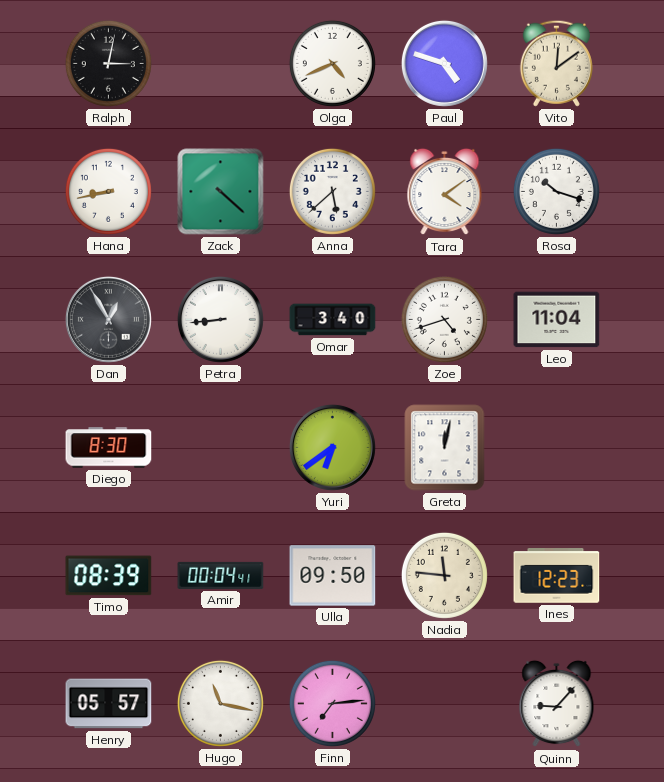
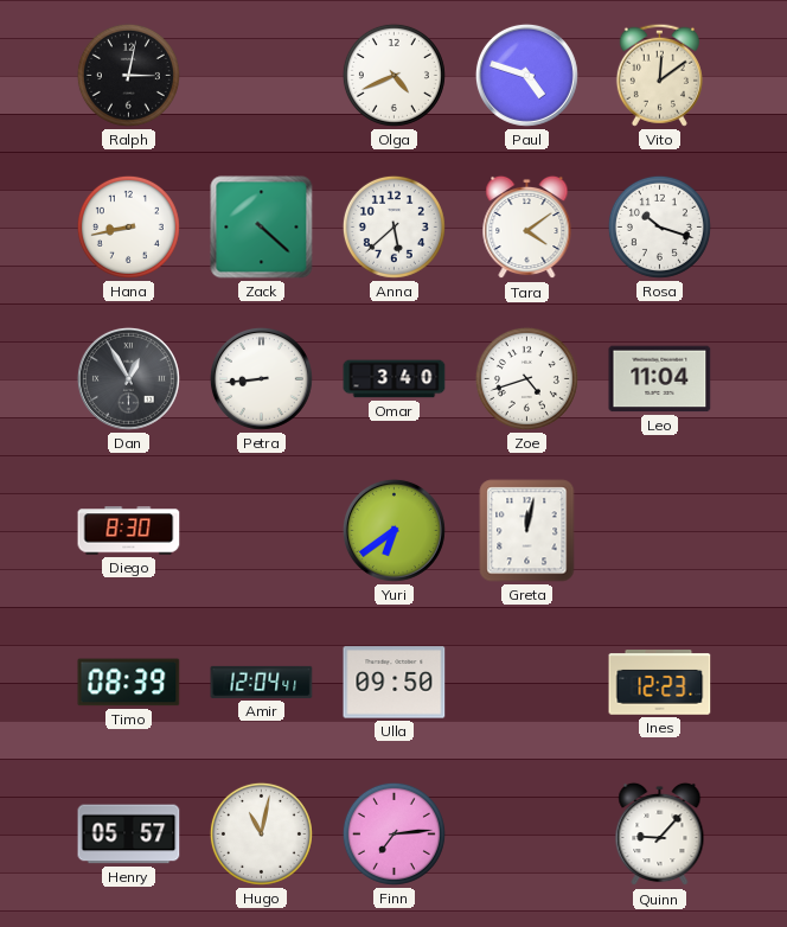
Amir: 00:04 -> 12:04 (262, 682)
Nadia: 11:46 -> none (444, 575)
Hugo: 11:17 -> 11:02 (261, 833)
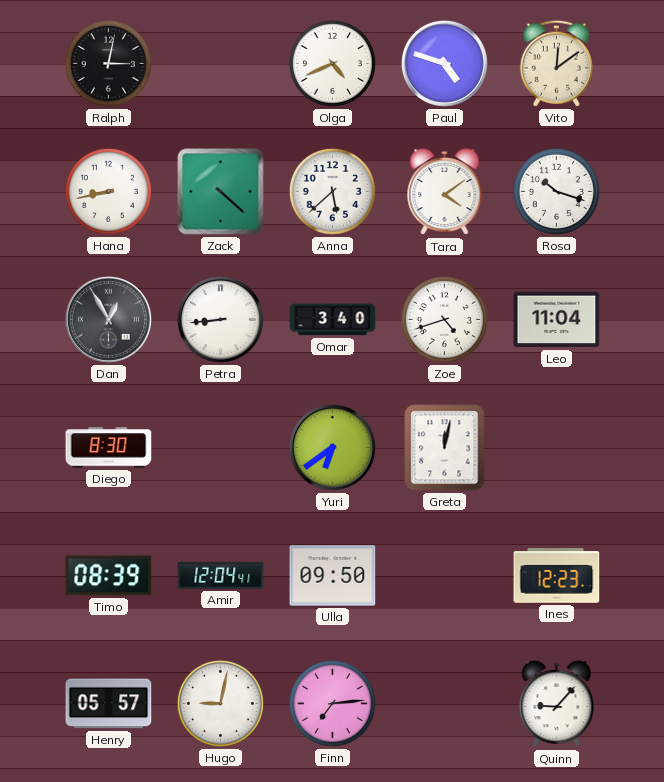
Hugo: 11:02 -> 9:02 (220, 703)
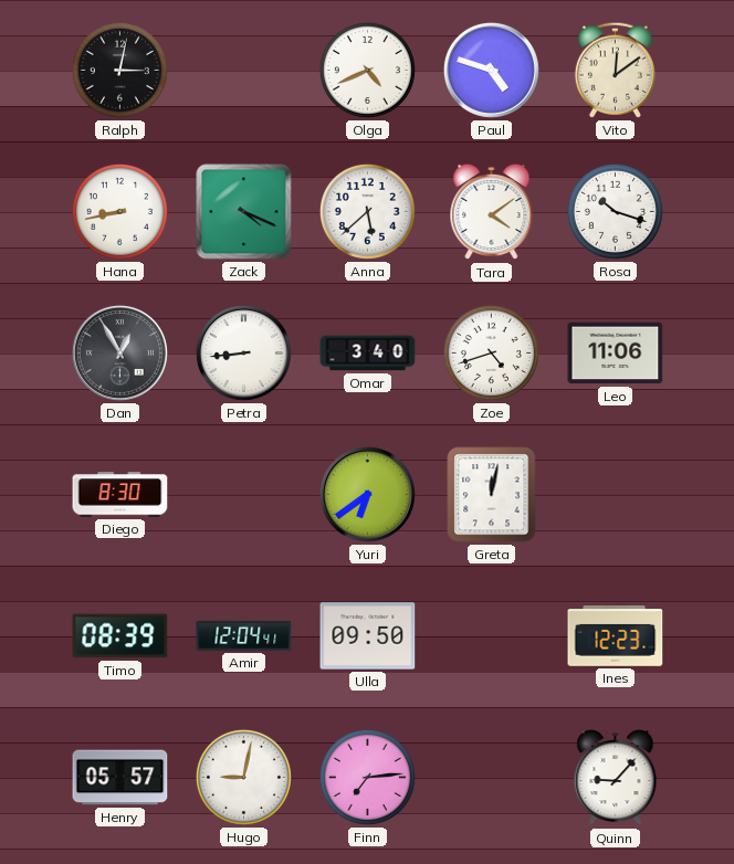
Zack: 4:22 -> 4:19 (244, 212)
Leo: 11:04 -> 11:06 (616, 354)
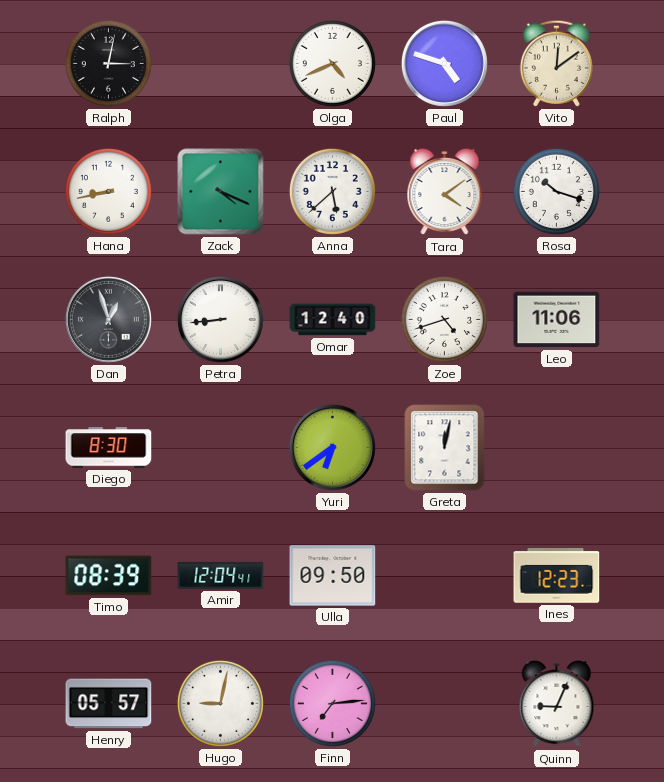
Dan: 12:55 -> 12:57 (108, 319)
Omar: 3:40 -> 12:40 (333, 320)
Quinn: 9:07 -> 9:04 (557, 704)
